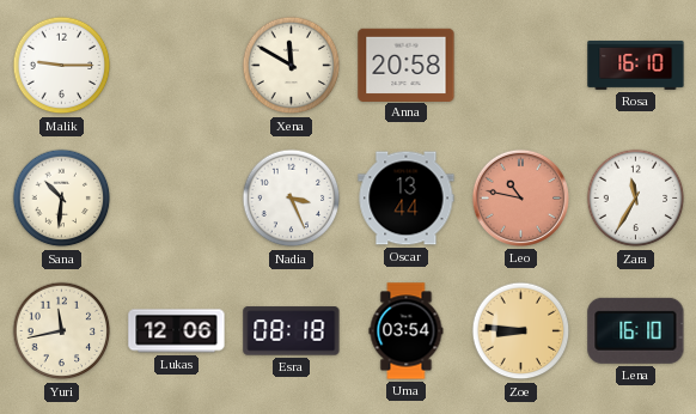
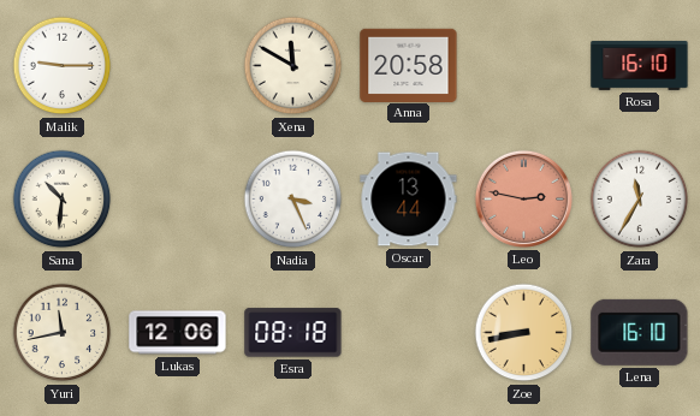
Leo: 10:47 -> 2:47 (523, 198)
Uma: 03:54 -> none (407, 331)
Zoe: 8:46 -> 8:43 (524, 333)
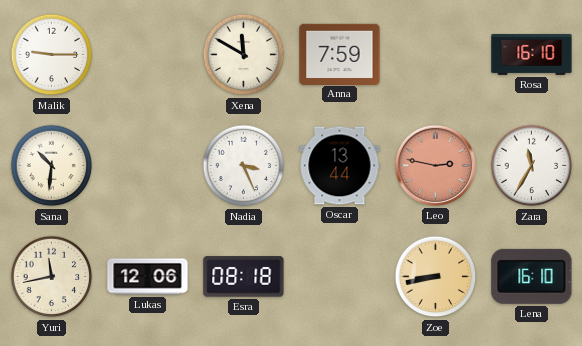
Anna: 20:58 -> 7:59 (340, 54)
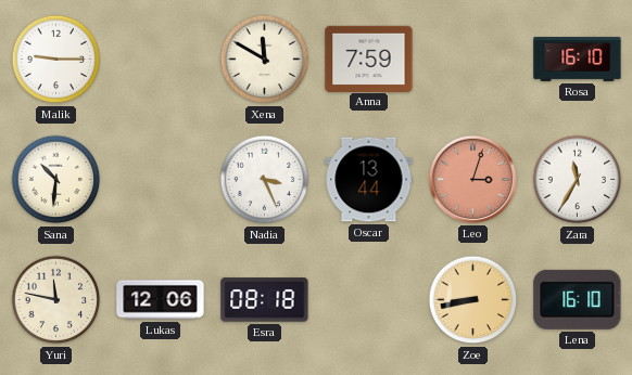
Leo: 2:47 -> 3:03 (472, 179)
Yuri: 11:43 -> 11:47 (56, 300)
